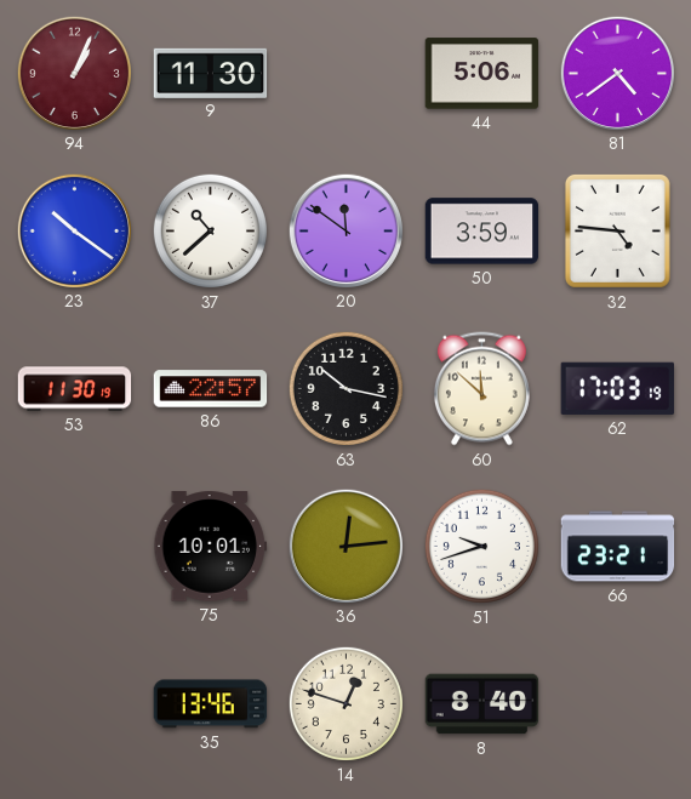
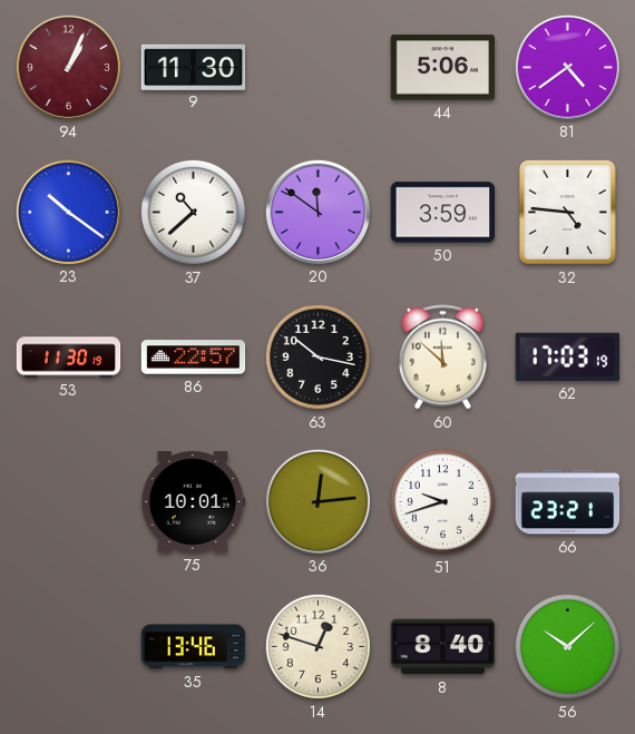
56: none -> 10:08 (567, 646)
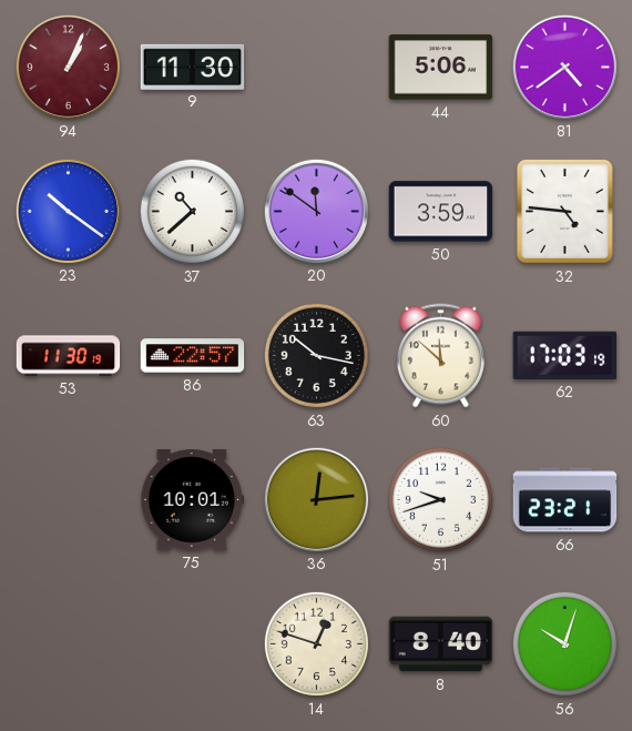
35: 13:46 -> none (194, 647)
56: 10:08 -> 10:03 (564, 643)
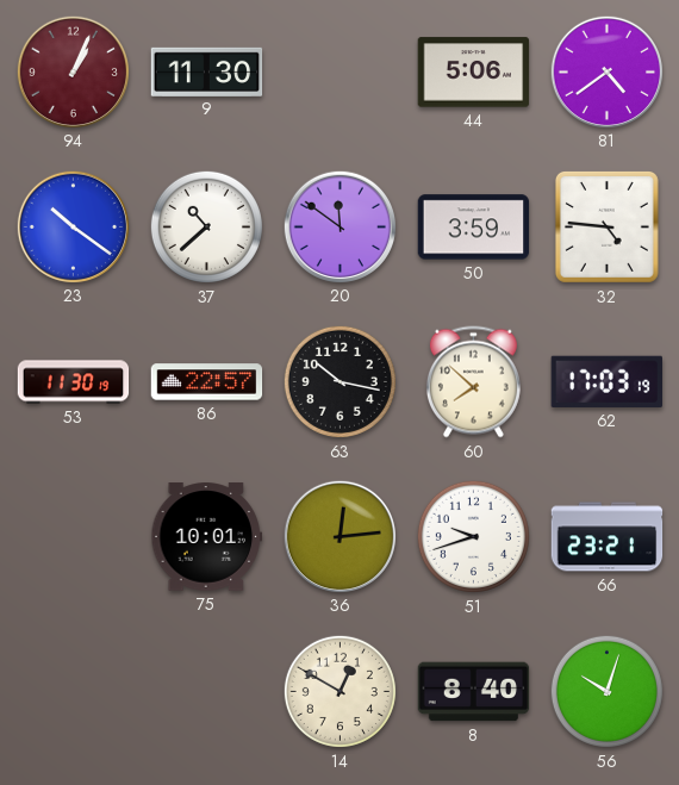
60: 11:52 -> 7:52 (473, 382)
14: 12:48 -> 12:50 (339, 691)
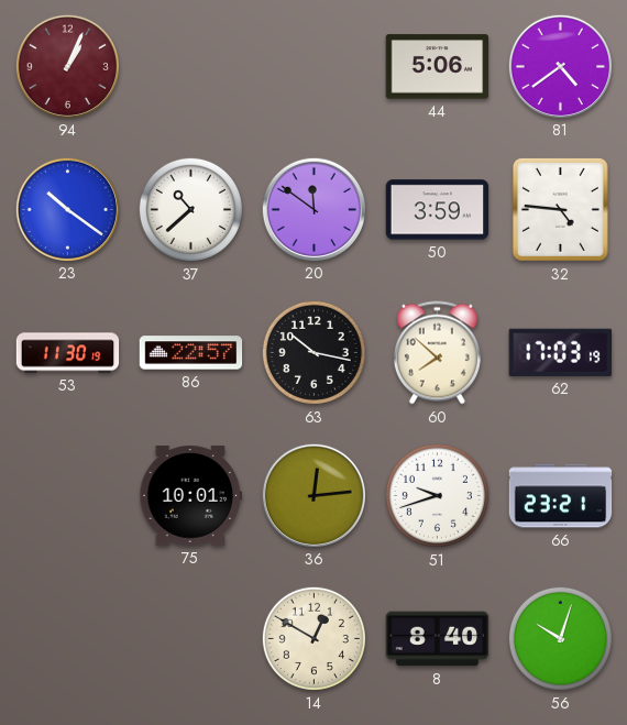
9: 11:30 -> none (207, 71)
